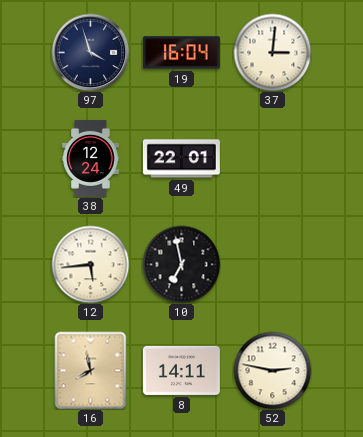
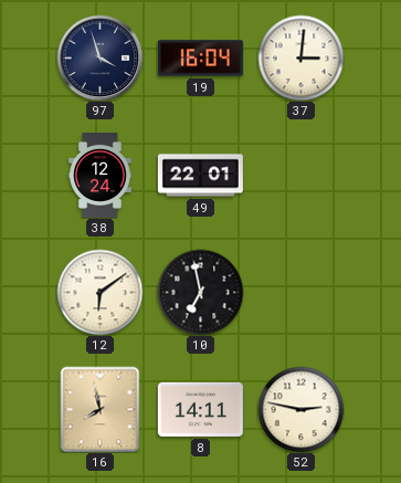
12: 5:44 -> 6:09 (99, 292)
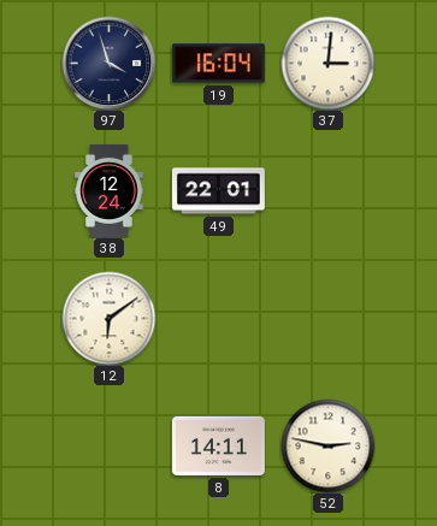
10: 6:58 -> none (200, 292)
16: 7:58 -> none (101, 409)
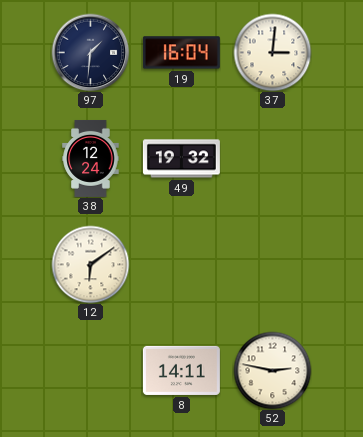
97: 3:57 -> 1:31 (90, 52)
49: 22:01 -> 19:32 (181, 159)
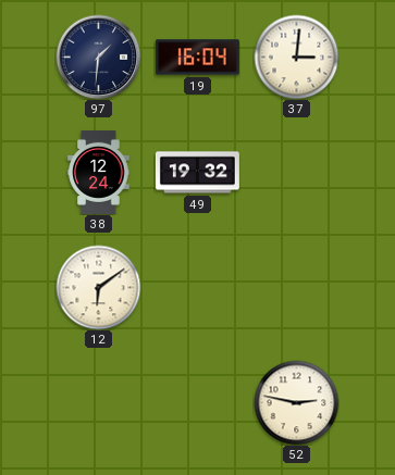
8: 14:11 -> none (181, 370)
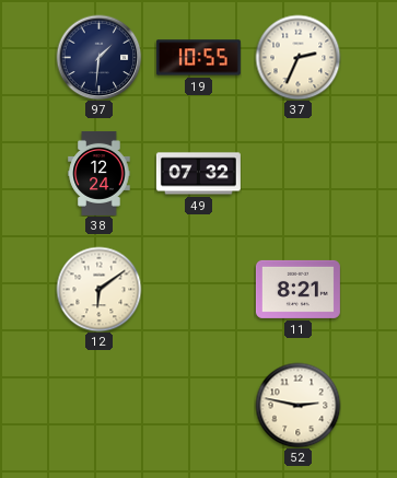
19: 16:04 -> 10:55 (198, 58)
37: 3:01 -> 2:34 (297, 57)
49: 19:32 -> 07:32 (198, 174)
11: none -> 8:21 (297, 289)
